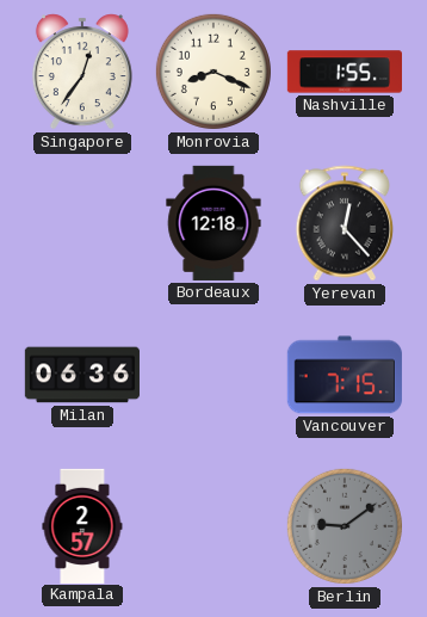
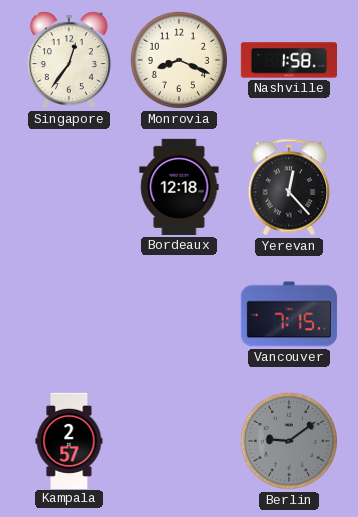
Nashville: 1:55 -> 1:58 (288, 60)
Milan: 06:36 -> none (82, 375)
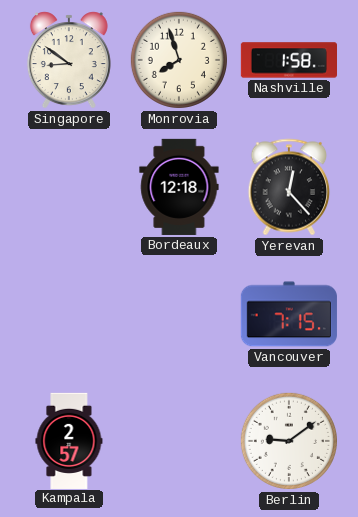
Singapore: 12:36 -> 8:51 (69, 60)
Monrovia: 8:19 -> 7:57 (179, 60)
Berlin dial: grey -> white (289, 441)
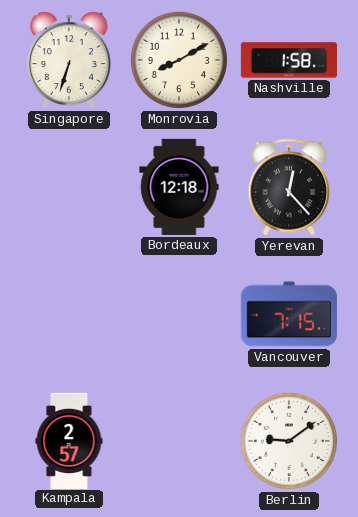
Singapore: 8:51 -> 6:33 (69, 60)
Monrovia: 7:57 -> 8:10 (179, 60)
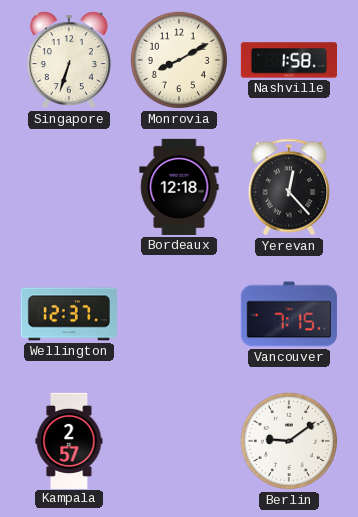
Wellington: none -> 12:37 (69, 314)
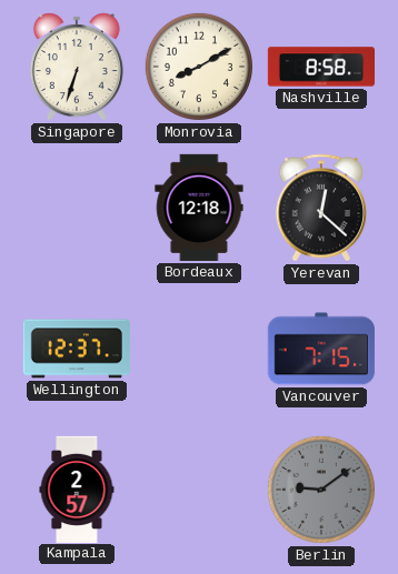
Nashville: 1:58 -> 8:58 (320, 67)
Yerevan: 12:23 -> 12:22 (321, 208)
Berlin dial: white -> grey (321, 490)
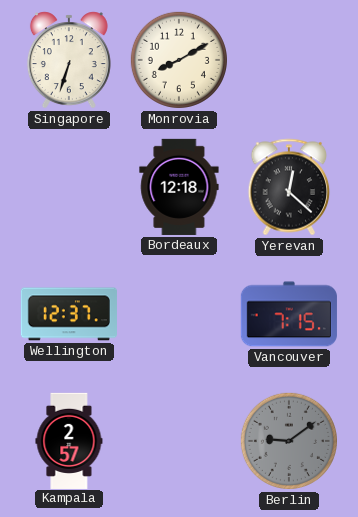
Nashville: 8:58 -> none (320, 67)
